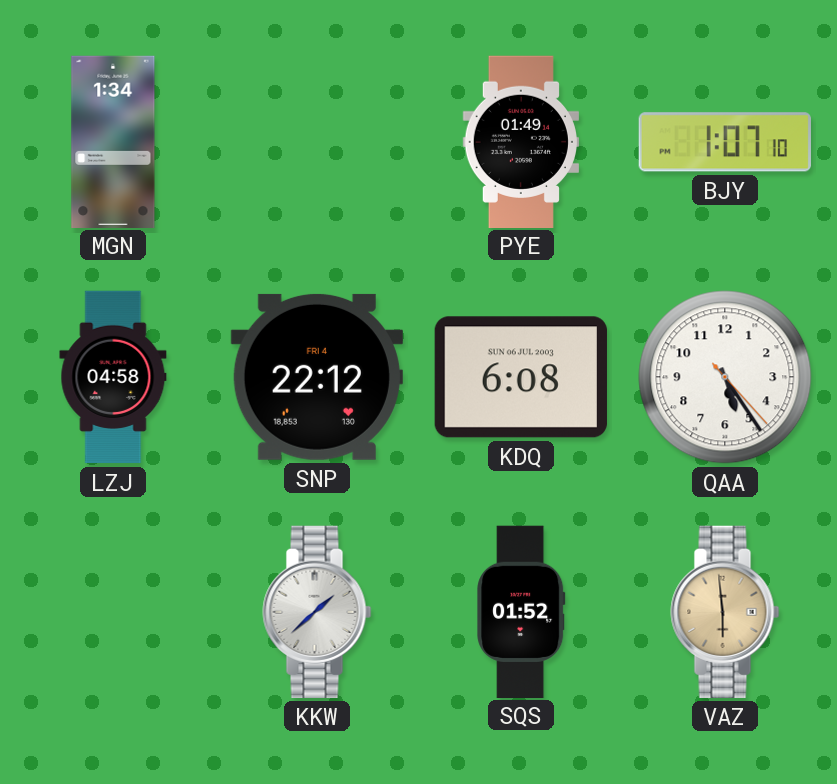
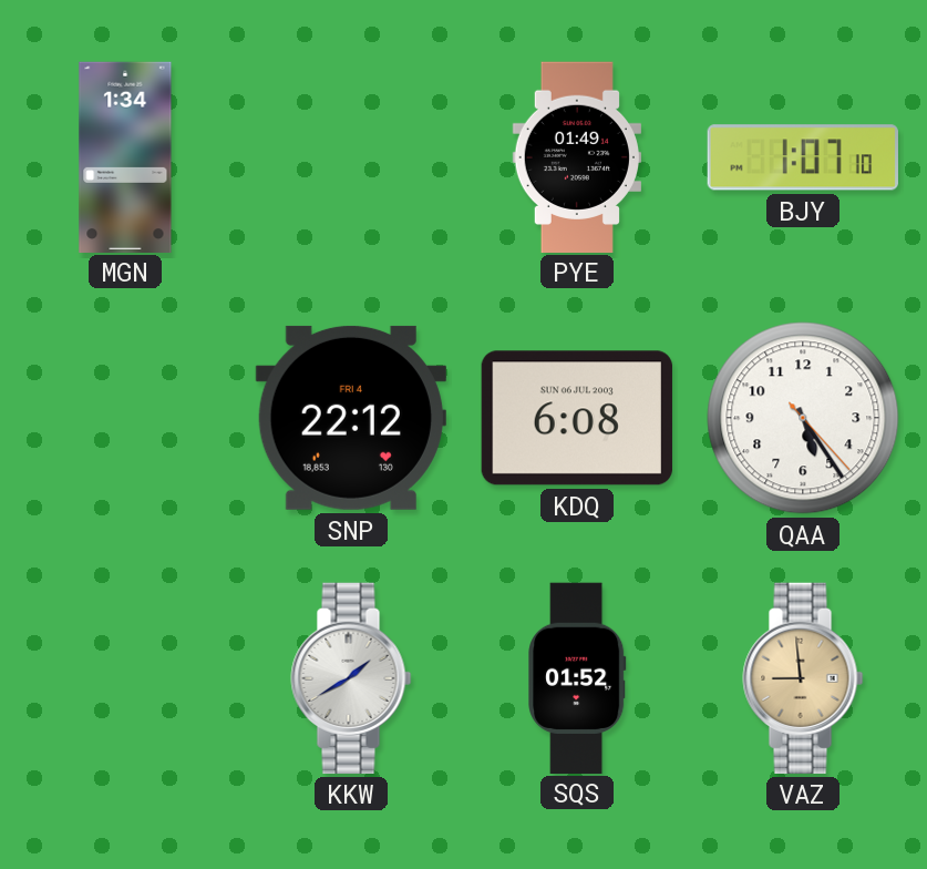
LZJ: 04:58 -> none (113, 377)
KKW: 1:38 -> 1:40 (351, 678)
VAZ: 5:59 -> 8:59 (803, 678)
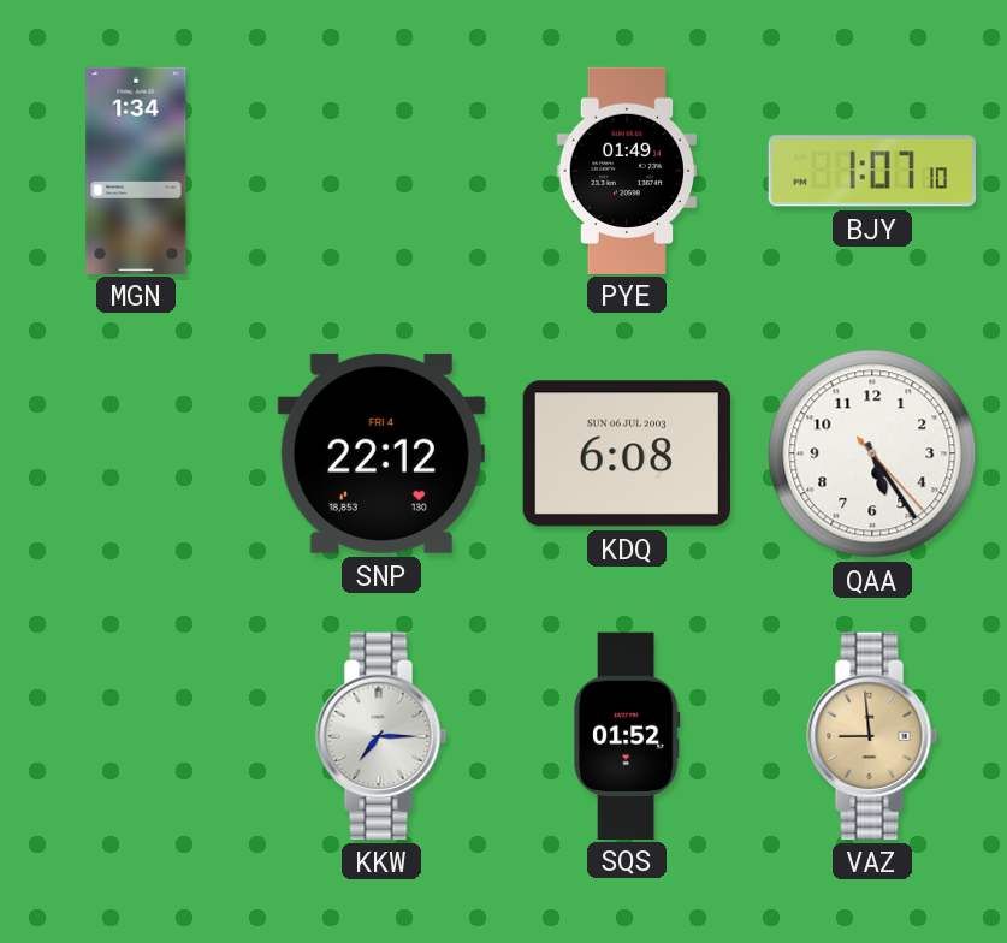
KKW: 1:40 -> 7:15 (381, 736)
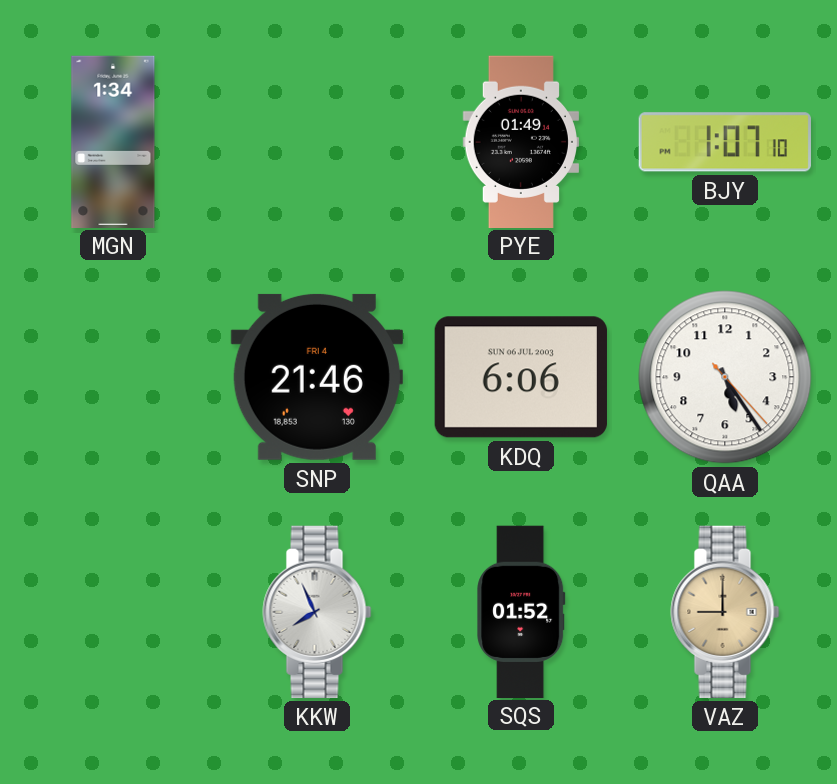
SNP: 22:12 -> 21:46 (317, 377)
KDQ: 6:08 -> 6:06 (521, 377)
KKW: 7:15 -> 7:56 (317, 612)
VAZ: 8:59 -> 9:00 (725, 612)
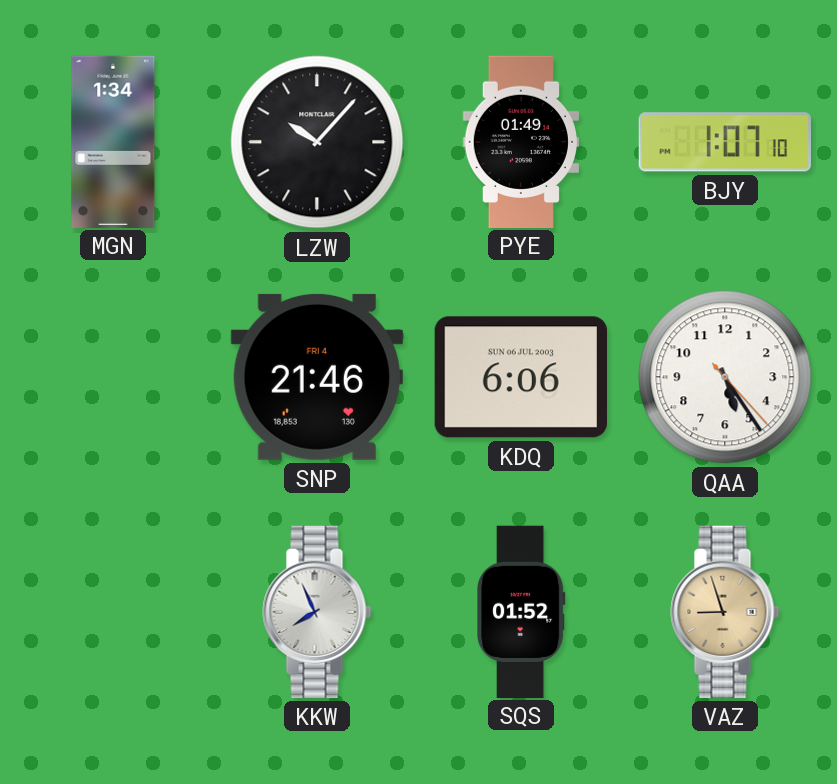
LZW: none -> 10:07 (317, 142)
VAZ: 9:00 -> 8:57 (725, 612)
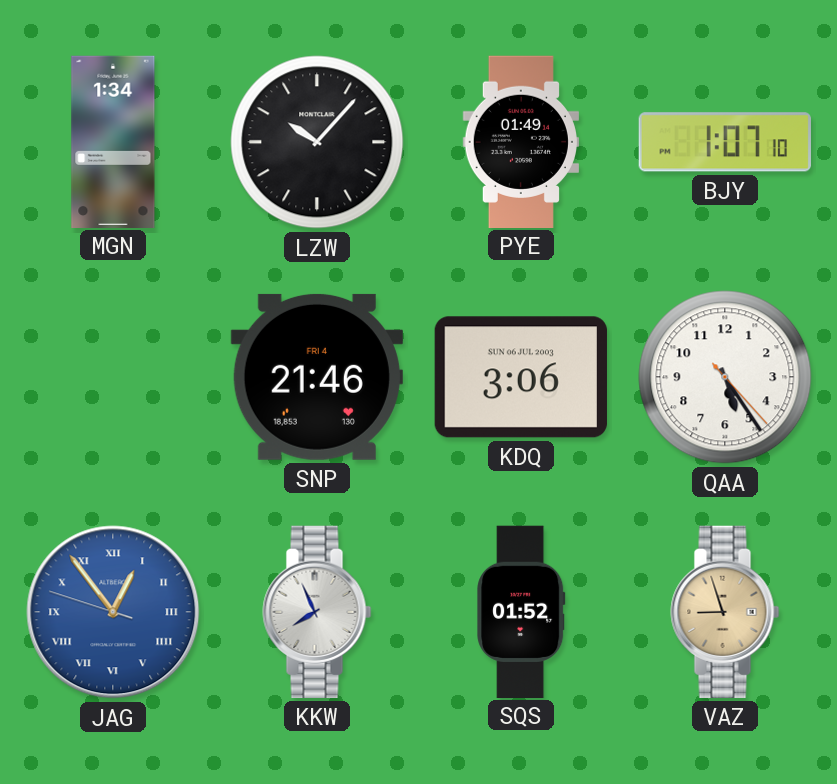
KDQ: 6:06 -> 3:06 (521, 377)
JAG: none -> 12:53 (113, 612)
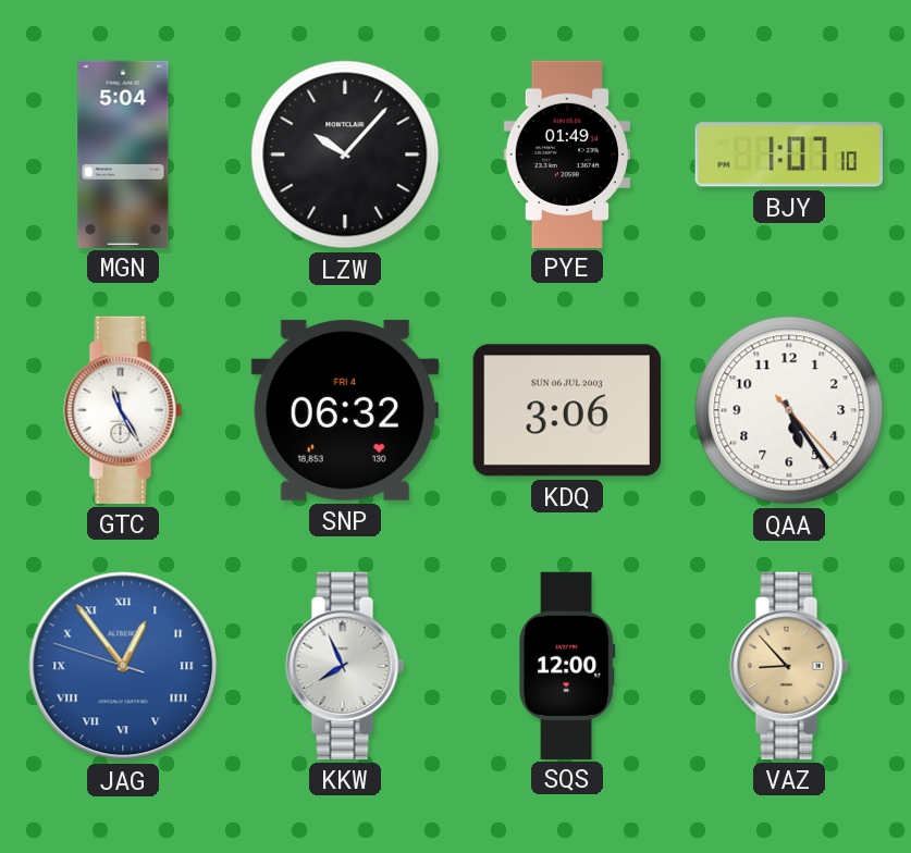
MGN: 1:34 -> 5:04 (123, 153)
GTC: none -> 11:25 (123, 410)
SNP: 21:46 -> 06:32 (345, 410)
SQS: 01:52 -> 12:00 (567, 665)
VAZ: 8:57 -> 8:53 (789, 666)
